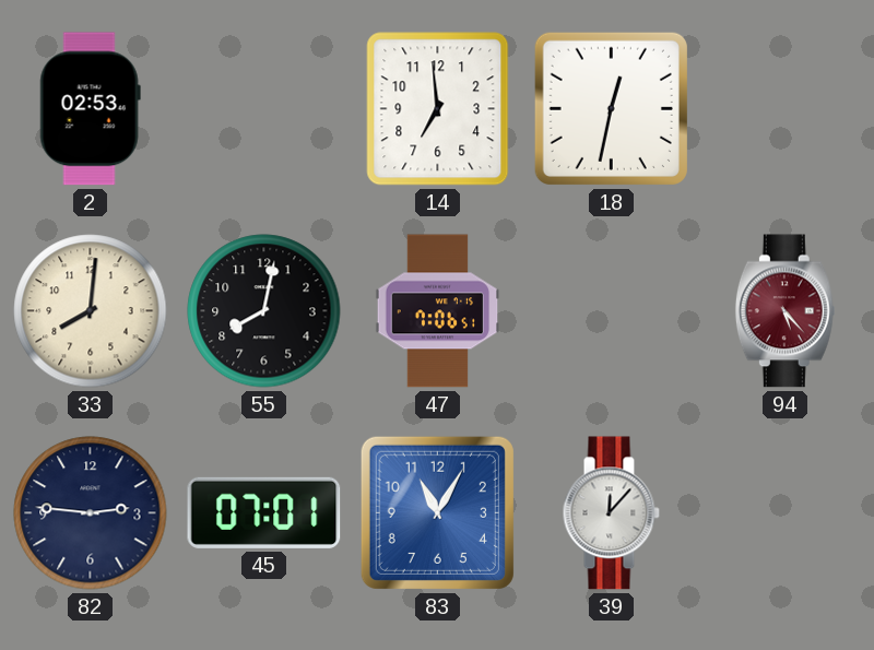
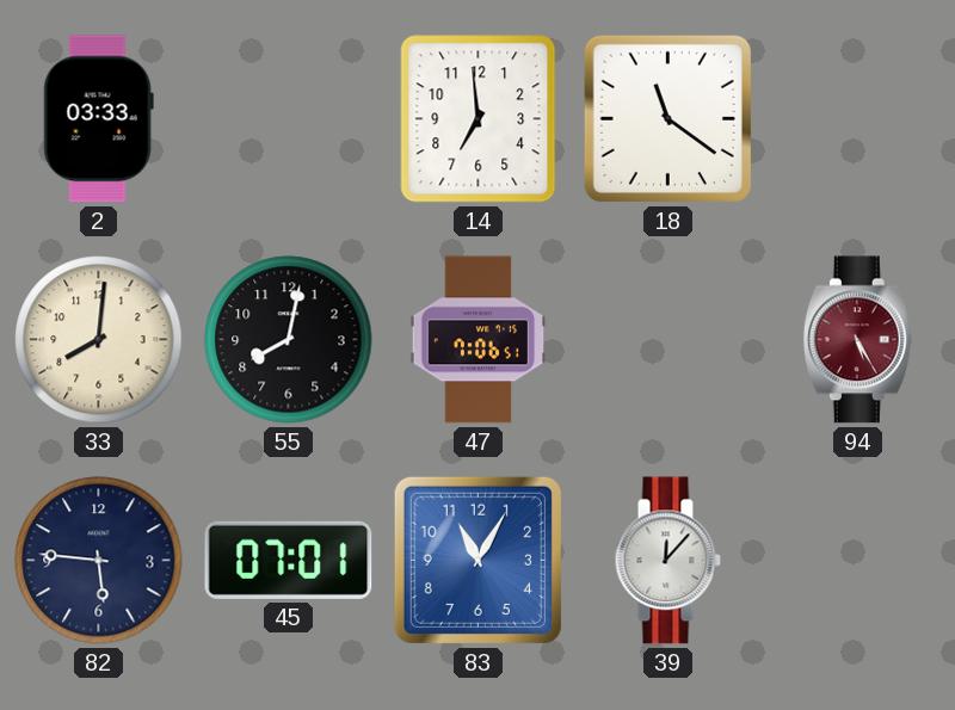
2: 02:53 -> 03:33 (98, 119)
18: 12:32 -> 11:21 (667, 118)
94: 5:23 -> 5:25 (857, 340)
82: 2:46 -> 5:46 (99, 561)
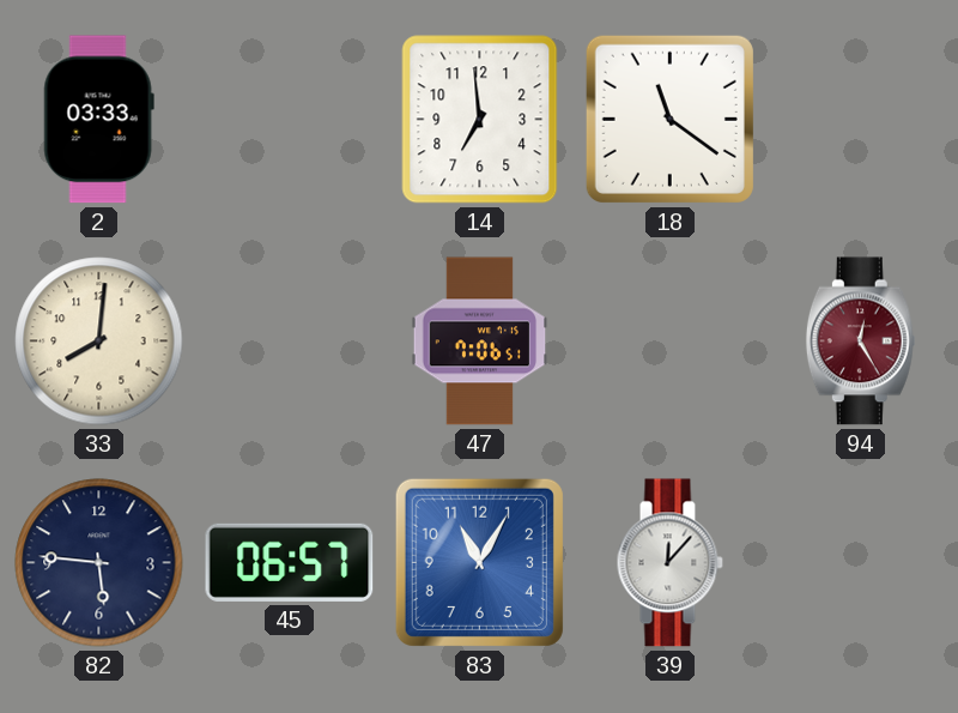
55: 8:02 -> none (289, 340)
94: 5:25 -> 12:25 (860, 342)
45: 07:01 -> 06:57 (290, 562)
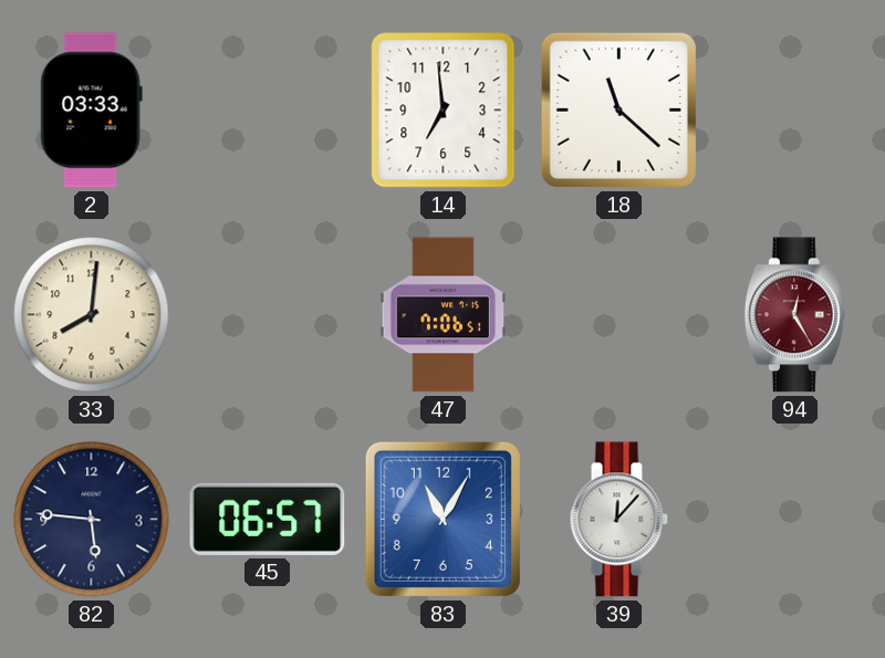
18: 11:21 -> 11:22 (618, 109)
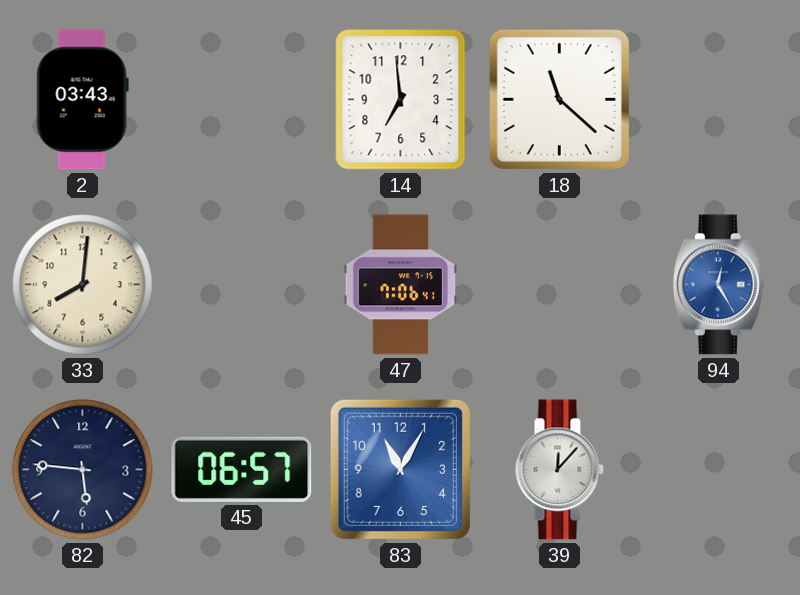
2: 03:33 -> 03:43 (82, 100)
47: 7:06:51 -> 7:06:41 (401, 285)
94 dial: burgundy -> blue (718, 285)
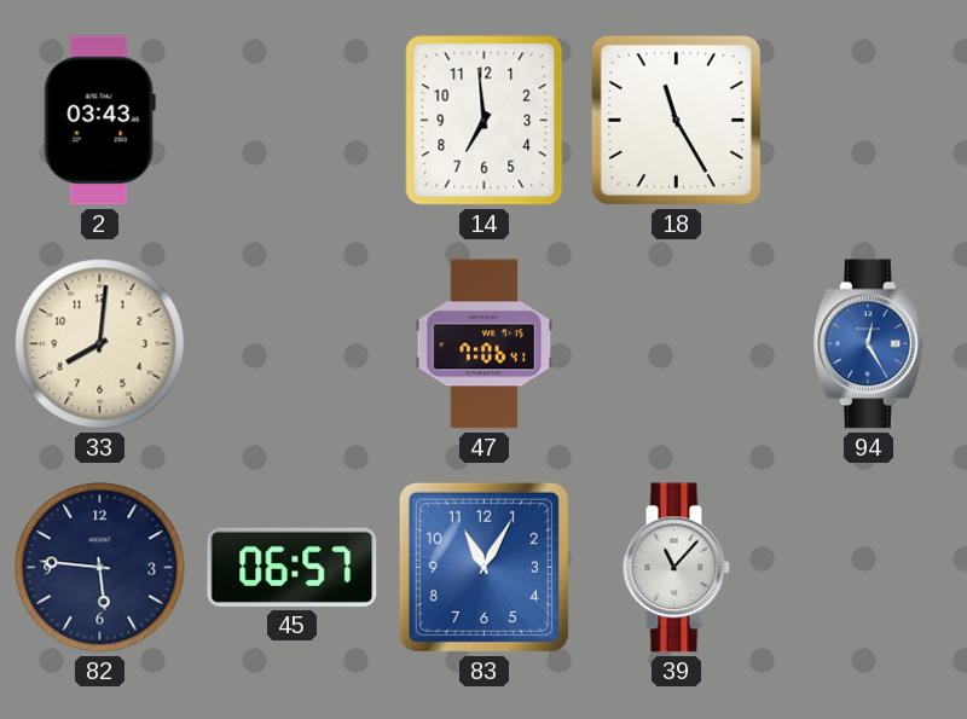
18: 11:22 -> 11:25 (676, 120)
39: 12:07 -> 11:07 (676, 568)
